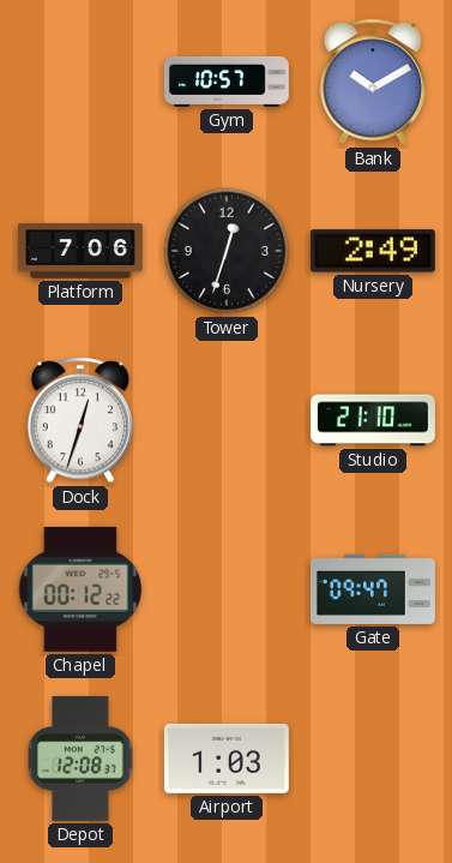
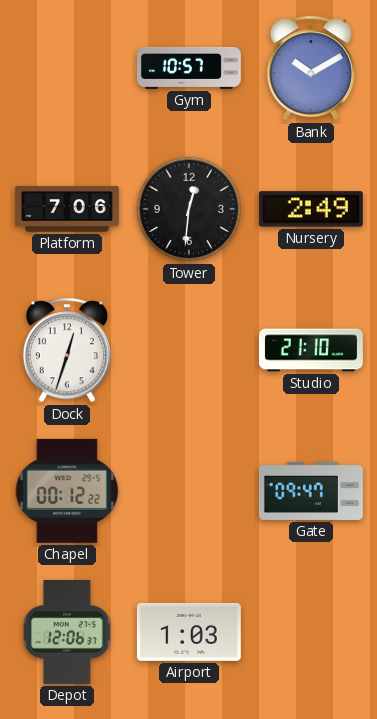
Tower: 12:33 -> 12:31 (189, 209)
Depot: 12:08 -> 12:06 (67, 632)
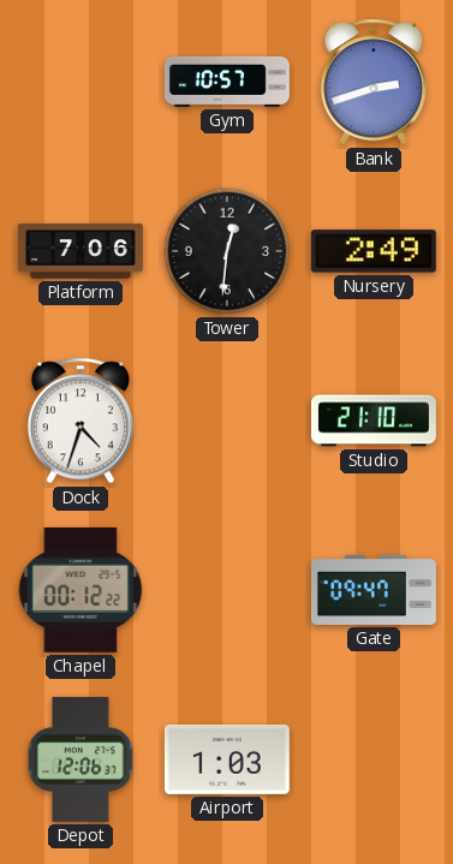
Bank: 10:10 -> 2:42 (374, 82)
Dock: 12:33 -> 4:33 (81, 421)
